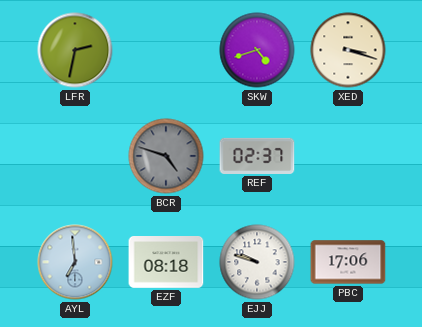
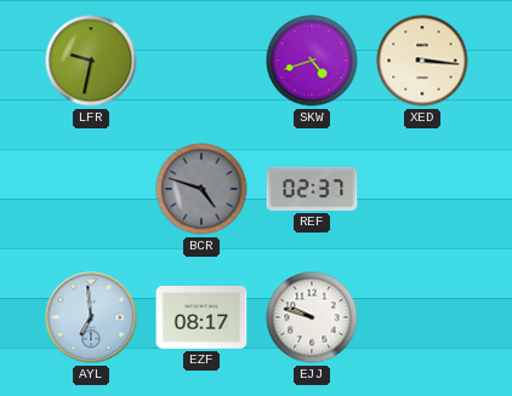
LFR: 2:32 -> 9:32 (91, 61)
XED: 3:18 -> 3:16 (422, 61)
EZF: 08:18 -> 08:17 (201, 318)
PBC: 17:06 -> none (348, 262)
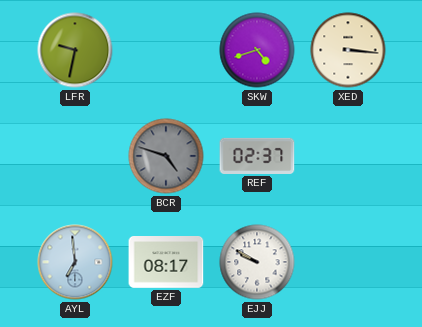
EJJ: 9:48 -> 9:50 (257, 262)
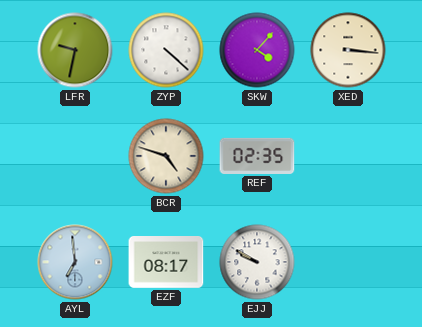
ZYP: none -> 4:22 (166, 50)
SKW: 4:42 -> 4:07 (257, 50)
BCR dial: grey -> cream (166, 156)
REF: 02:37 -> 02:35 (257, 156)
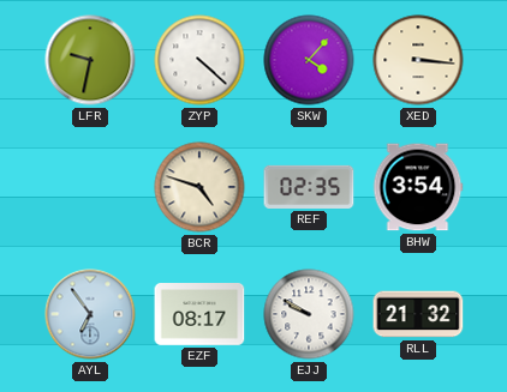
BHW: none -> 3:54 (418, 187)
AYL: 6:59 -> 6:54 (90, 314)
RLL: none -> 21:32 (418, 314)
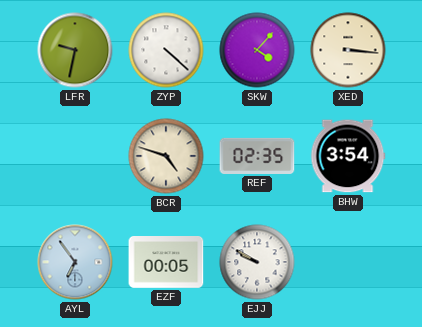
EZF: 08:17 -> 00:05 (166, 263)
RLL: 21:32 -> none (418, 314)
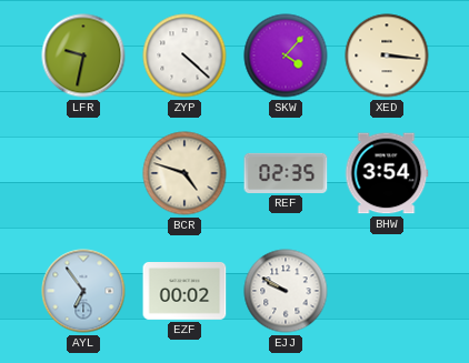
EZF: 00:05 -> 00:02 (184, 292)
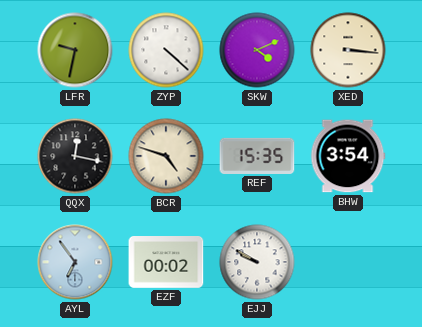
SKW: 4:07 -> 4:11 (257, 50)
QQX: none -> 12:17 (75, 156)
REF: 02:35 -> 15:35 (257, 156)
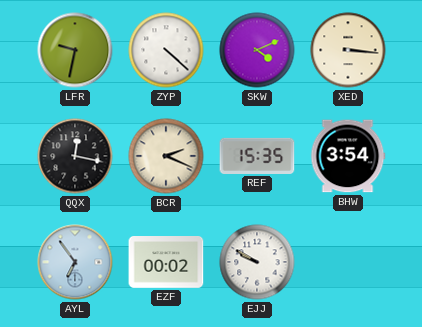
BCR: 4:48 -> 2:19 (166, 156)
